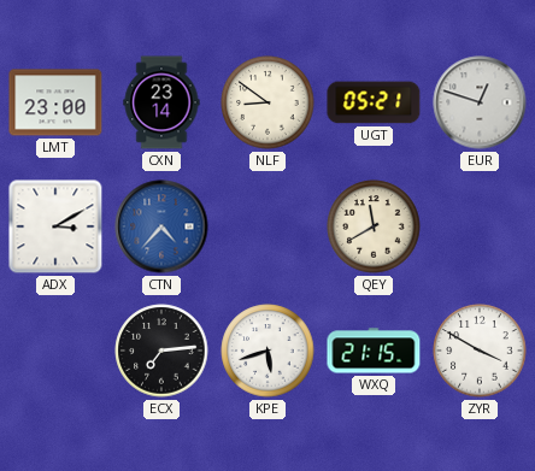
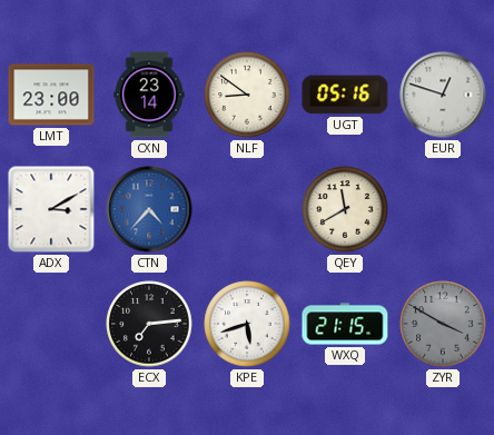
UGT: 05:21 -> 05:16 (345, 95)
ZYR dial: white -> grey (443, 324)
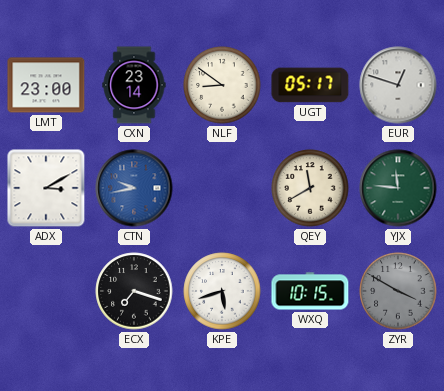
UGT: 05:16 -> 05:17 (310, 85)
CTN: 4:37 -> 9:43 (134, 188)
YJX: none -> 11:46 (398, 188)
ECX: 7:14 -> 7:18 (134, 291)
WXQ: 21:15 -> 10:15 (310, 291)
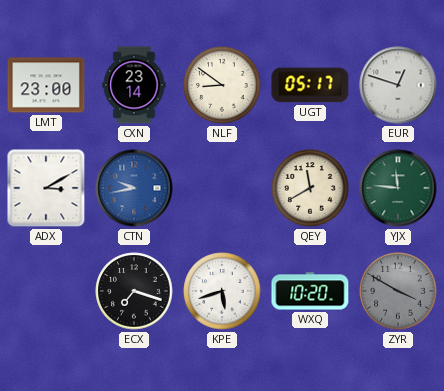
WXQ: 10:15 -> 10:20 (310, 291)
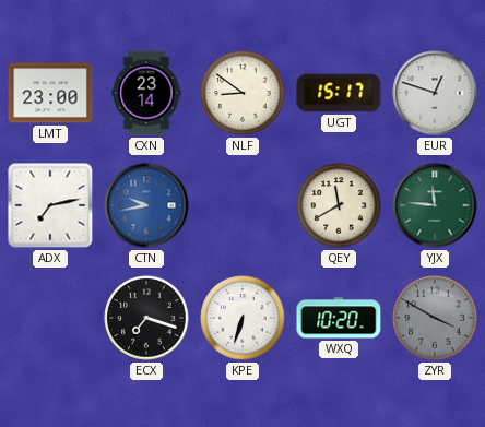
UGT: 05:17 -> 15:17 (339, 93)
ADX: 3:10 -> 7:13 (50, 205)
KPE: 5:42 -> 6:33 (242, 318)
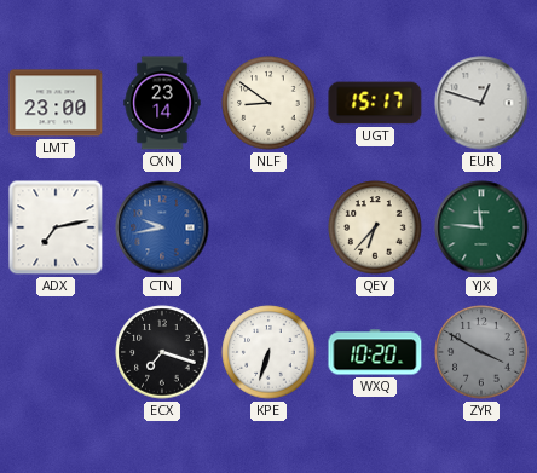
QEY: 11:40 -> 6:37 (375, 227)
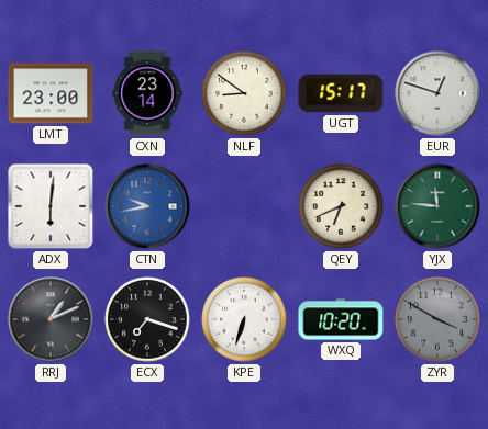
ADX: 7:13 -> 6:01 (51, 206)
QEY: 6:37 -> 6:41 (341, 206)
RRJ: none -> 1:11 (51, 319)
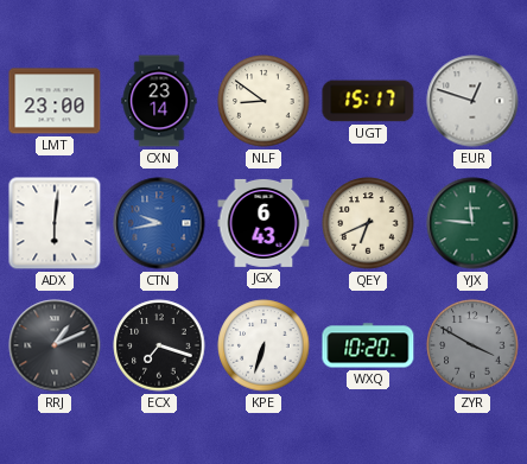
JGX: none -> 6:43 (263, 223)
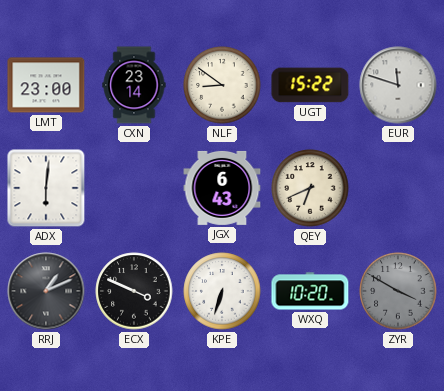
UGT: 15:17 -> 15:22 (310, 85)
EUR: 12:48 -> 11:48 (398, 85)
CTN: 9:43 -> none (159, 223)
YJX: 11:46 -> none (472, 223)
ECX: 7:18 -> 3:49 (134, 291)
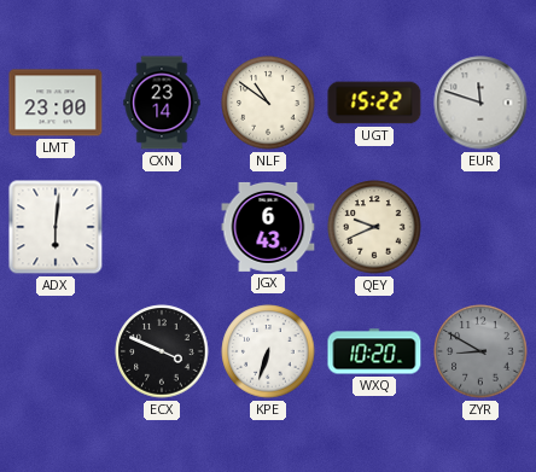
NLF: 8:51 -> 10:51 (268, 103)
QEY: 6:41 -> 9:41 (374, 227)
RRJ: 1:11 -> none (46, 291)
ZYR: 3:50 -> 8:50 (480, 351)
